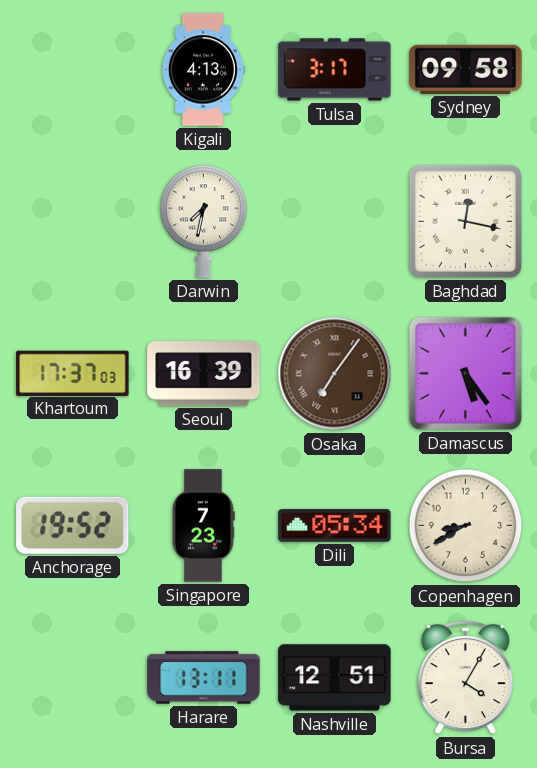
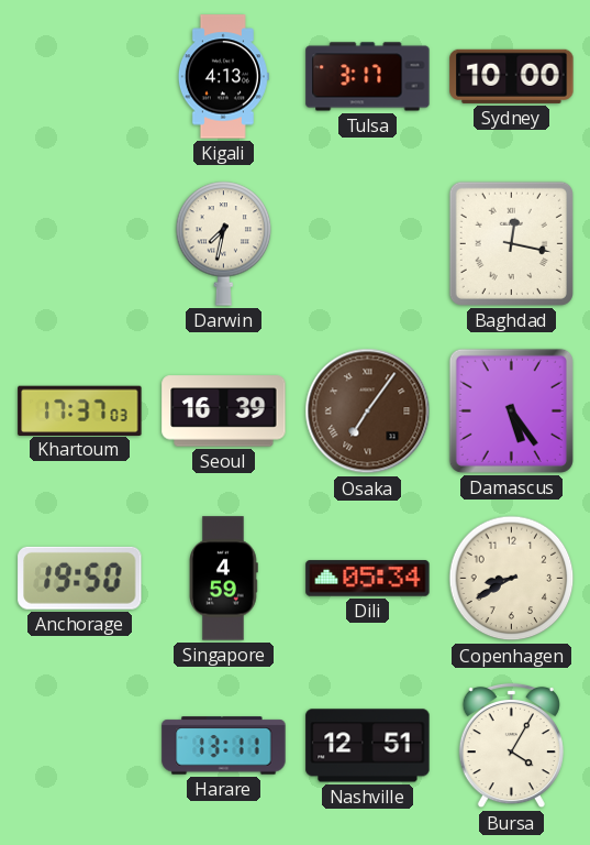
Sydney: 09:58 -> 10:00 (512, 76)
Anchorage: 19:52 -> 19:50 (80, 578)
Singapore: 7:23 -> 4:59 (224, 579)
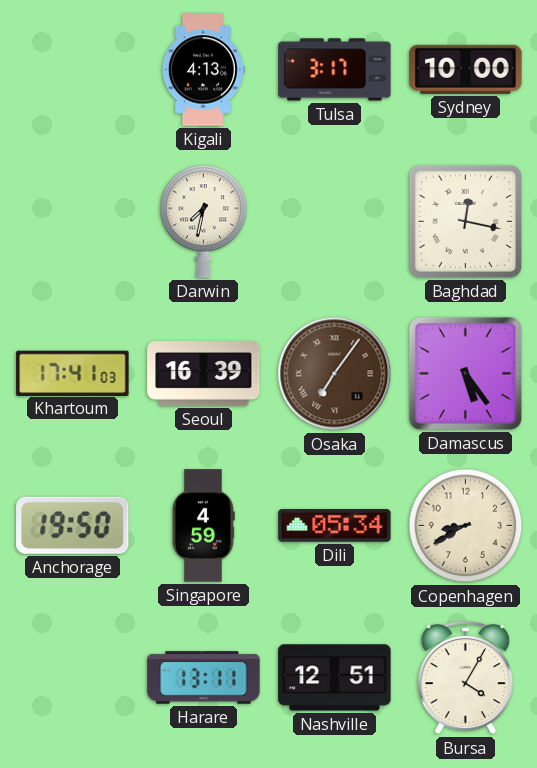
Khartoum: 17:37 -> 17:41 (73, 373)
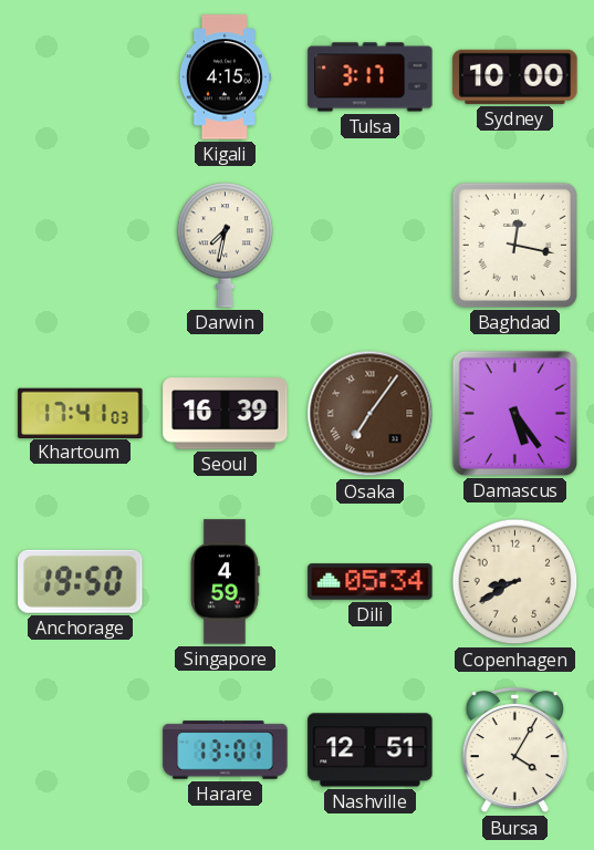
Kigali: 4:13 -> 4:15 (225, 77)
Harare: 13:11 -> 13:01 (226, 750)
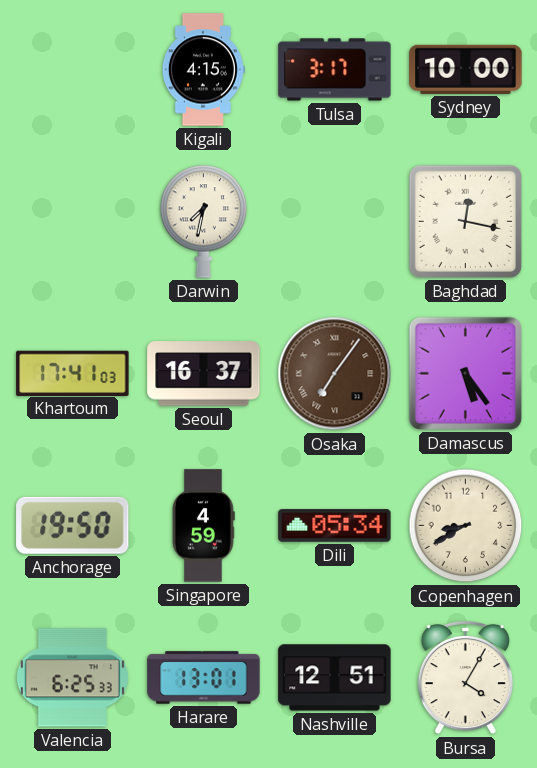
Seoul: 16:39 -> 16:37 (204, 374)
Valencia: none -> 6:25 (72, 678)
